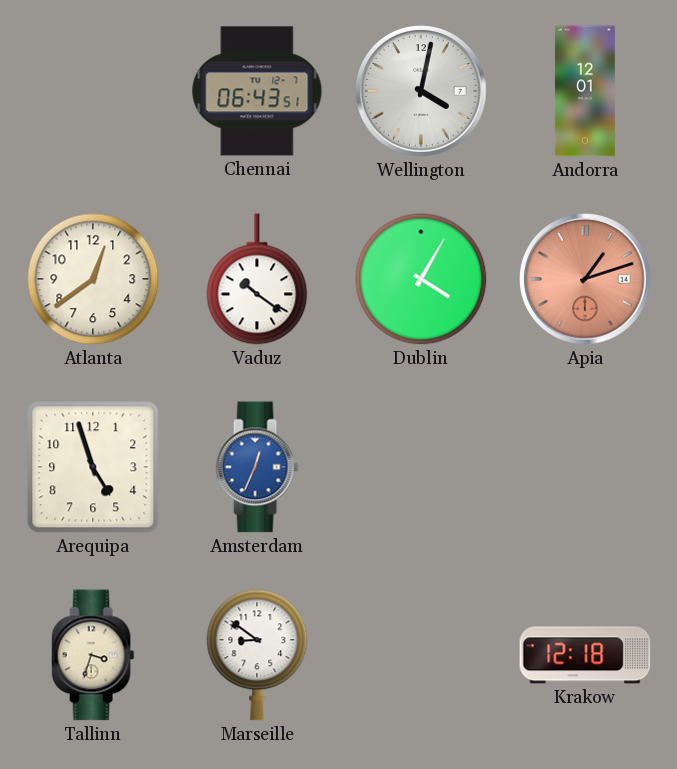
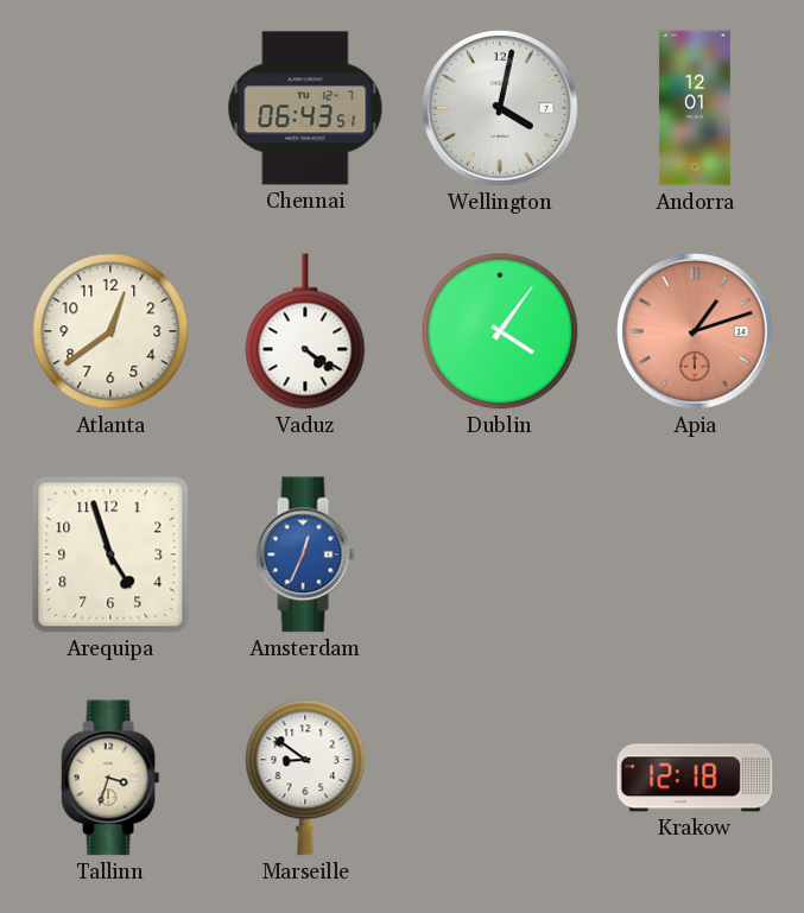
Vaduz: 10:21 -> 4:21 (305, 331)
Dublin: 4:05 -> 4:06 (500, 331)
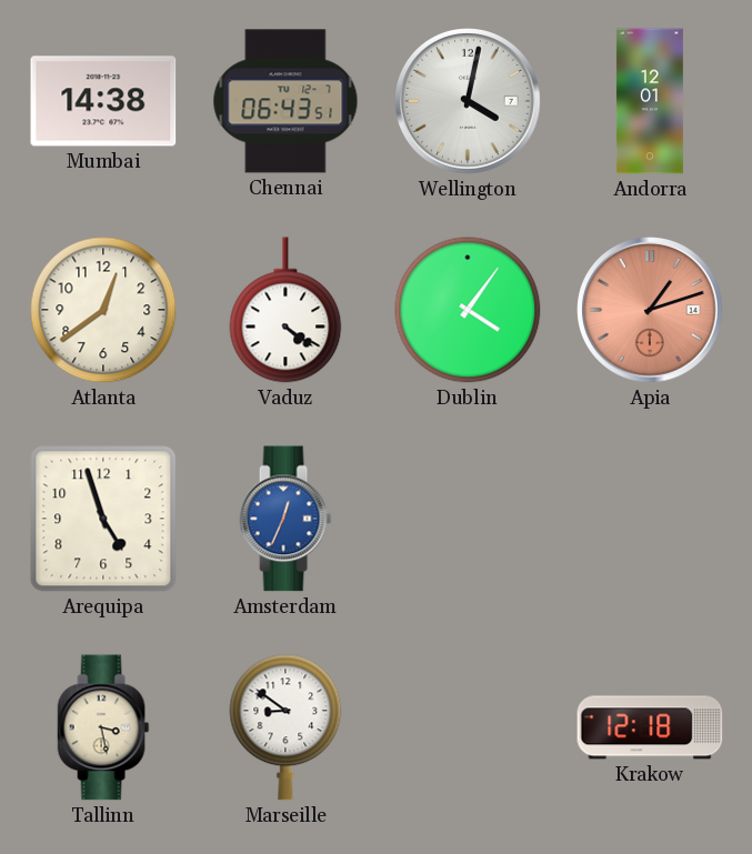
Mumbai: none -> 14:38 (103, 101)
Tallinn: 3:33 -> 3:28 (103, 727)
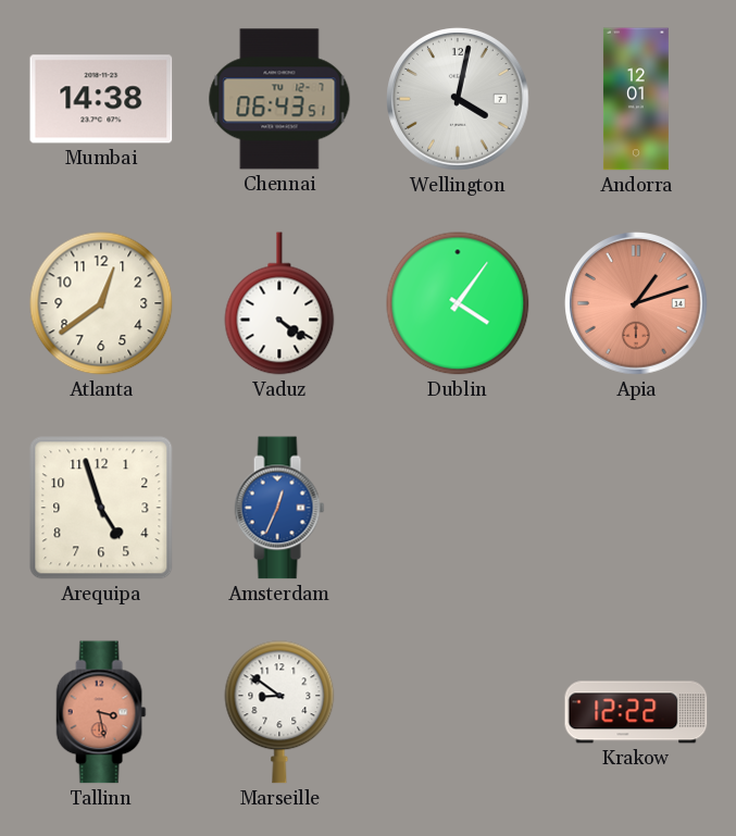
Tallinn dial: cream -> salmon (101, 712)
Krakow: 12:18 -> 12:22 (636, 712)
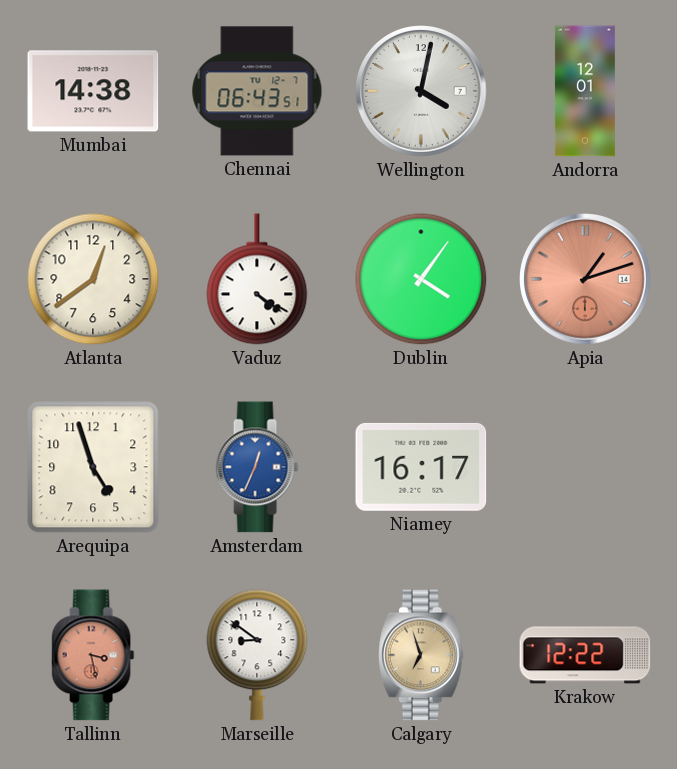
Niamey: none -> 16:17 (421, 467)
Calgary: none -> 6:57 (422, 655)
